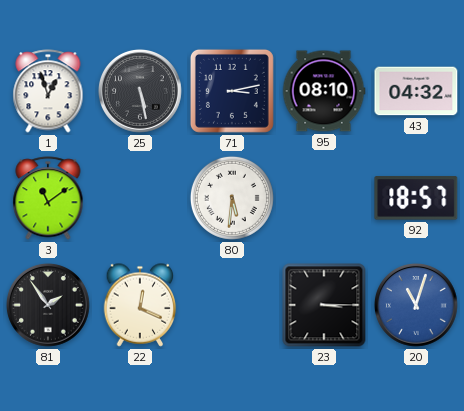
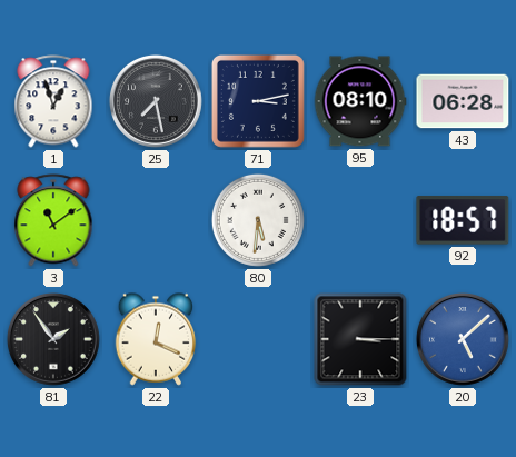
25: 5:28 -> 7:28 (156, 101)
43: 04:32 -> 06:28 (463, 101)
20: 11:03 -> 5:08 (463, 339)
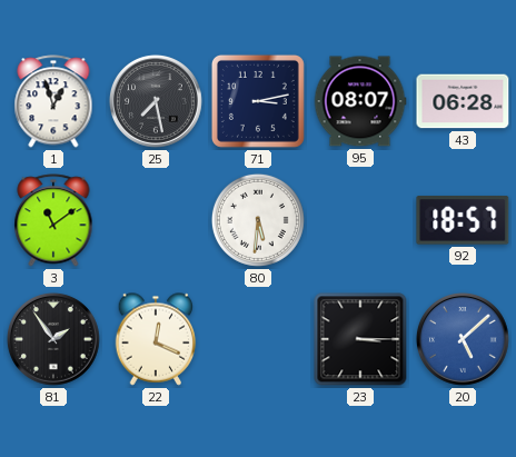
95: 08:10 -> 08:07 (360, 101)
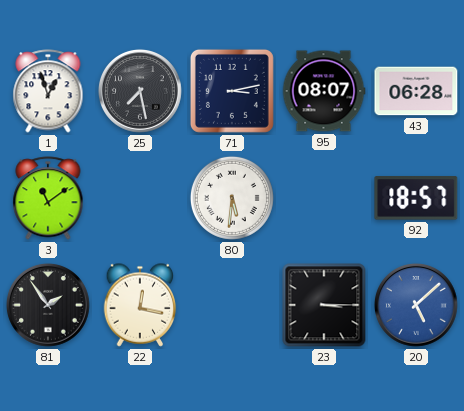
22: 12:19 -> 12:17 (140, 305)
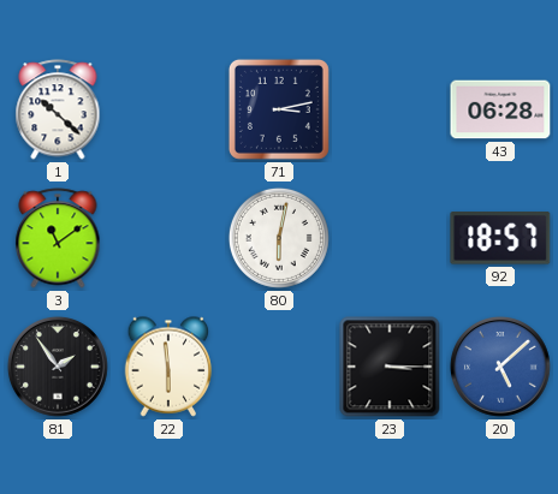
1: 12:57 -> 10:22 (58, 109)
25: 7:28 -> none (140, 91)
95: 08:07 -> none (324, 91)
80: 5:31 -> 6:02 (279, 238)
22: 12:17 -> 5:59 (168, 367)
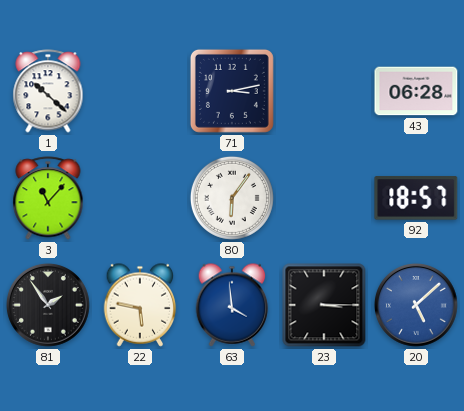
3: 11:09 -> 11:07 (48, 198)
80: 6:02 -> 6:06 (232, 198)
22: 5:59 -> 5:47 (140, 305)
63: none -> 3:59 (232, 305)
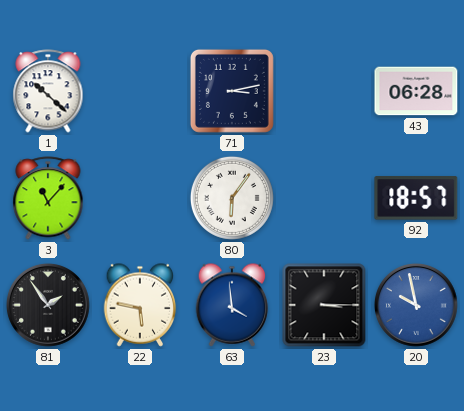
20: 5:08 -> 9:58 (416, 305)
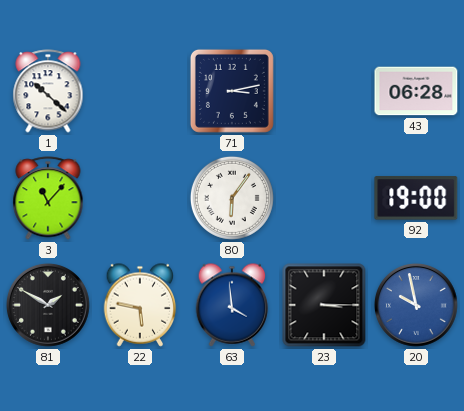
92: 18:57 -> 19:00 (416, 198)
81: 1:54 -> 1:50 (48, 305)
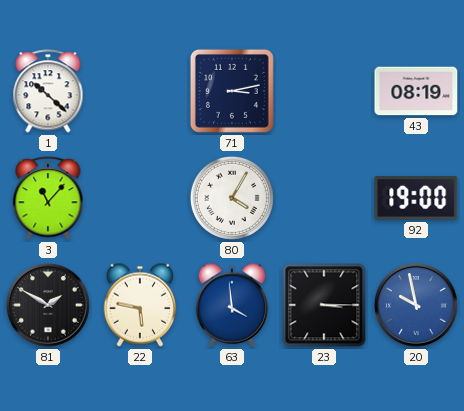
43: 06:28 -> 08:19 (416, 91)
80: 6:06 -> 4:05 (232, 198)
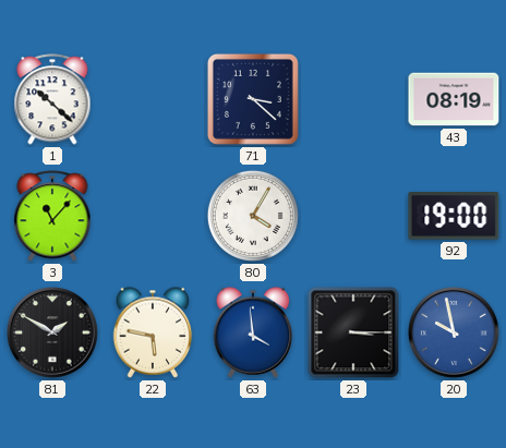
71: 3:13 -> 3:22 (253, 99)
